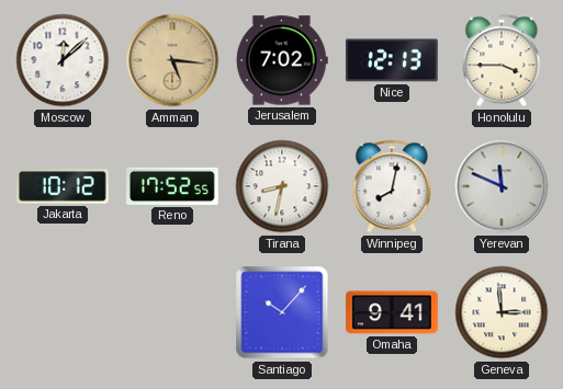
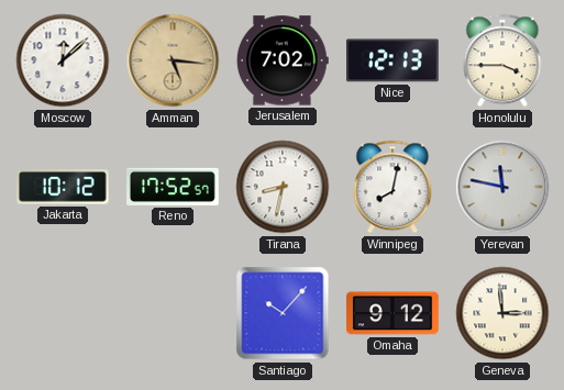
Reno: 17:52:55 -> 17:52:57 (174, 187)
Yerevan: 11:49 -> 11:47 (502, 187)
Omaha: 9:41 -> 9:12 (394, 313)
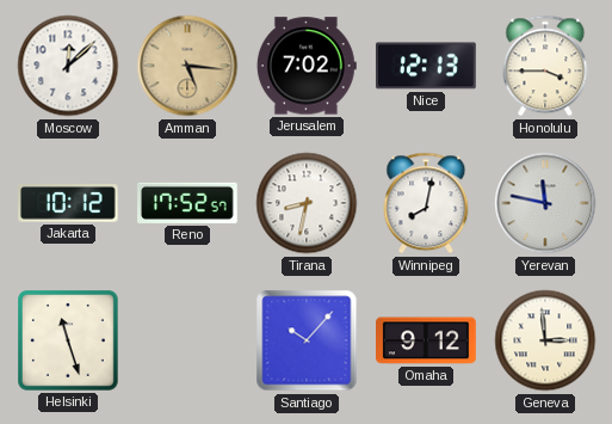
Helsinki: none -> 11:27 (69, 342)
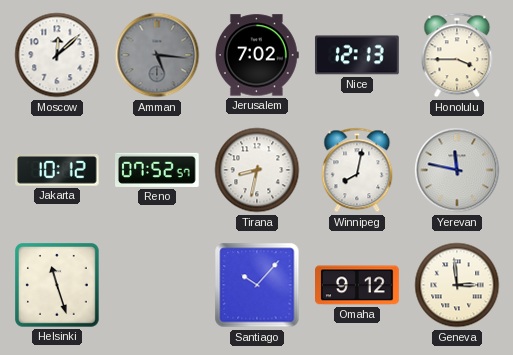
Amman dial: champagne -> grey (157, 55)
Reno: 17:52 -> 07:52 (158, 170)
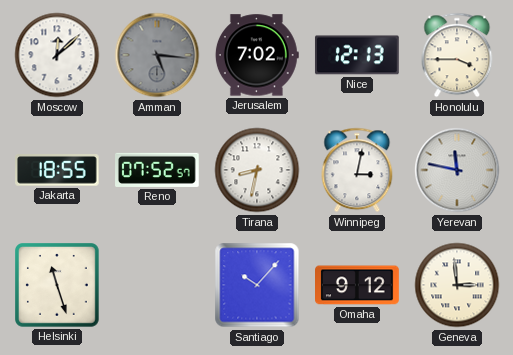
Jakarta: 10:12 -> 18:55 (58, 171)
Winnipeg: 8:02 -> 3:02 (357, 170)
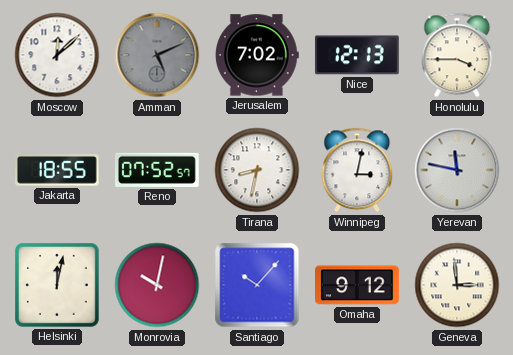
Amman: 5:16 -> 5:11 (157, 55)
Helsinki: 11:27 -> 12:02 (58, 286)
Monrovia: none -> 10:02 (157, 285)
